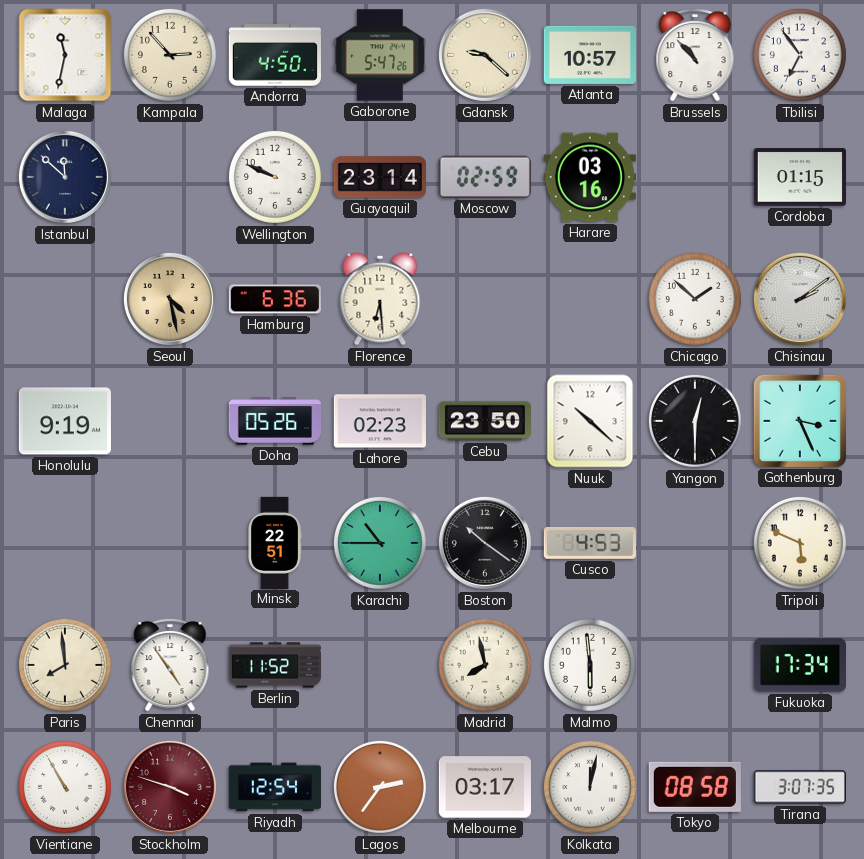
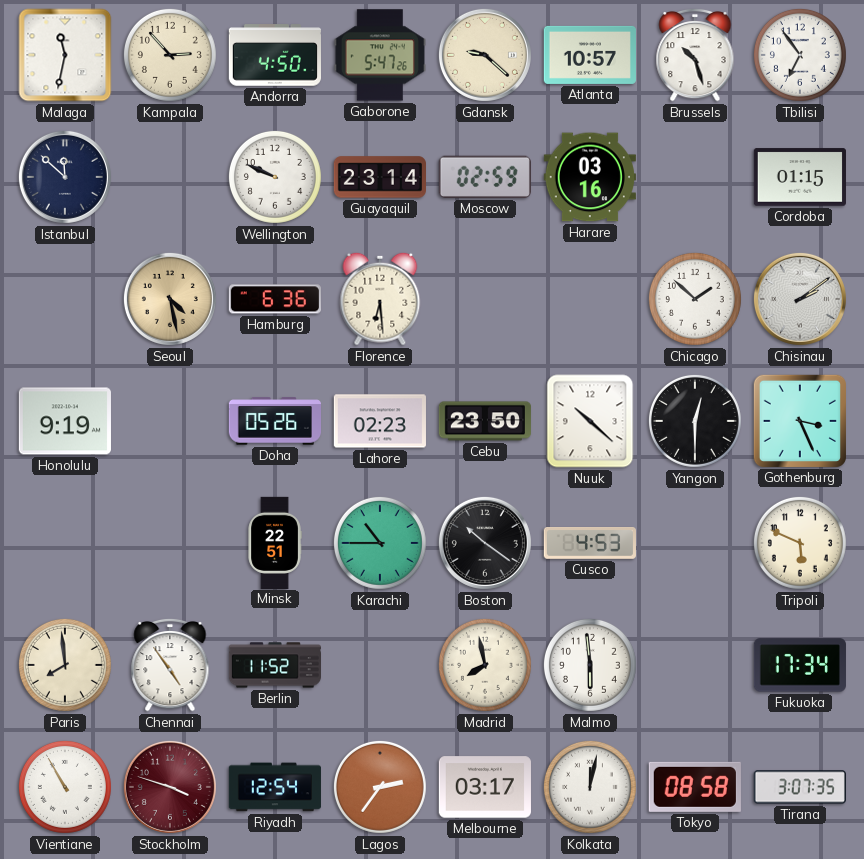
Brussels: 10:53 -> 10:27 (695, 55)
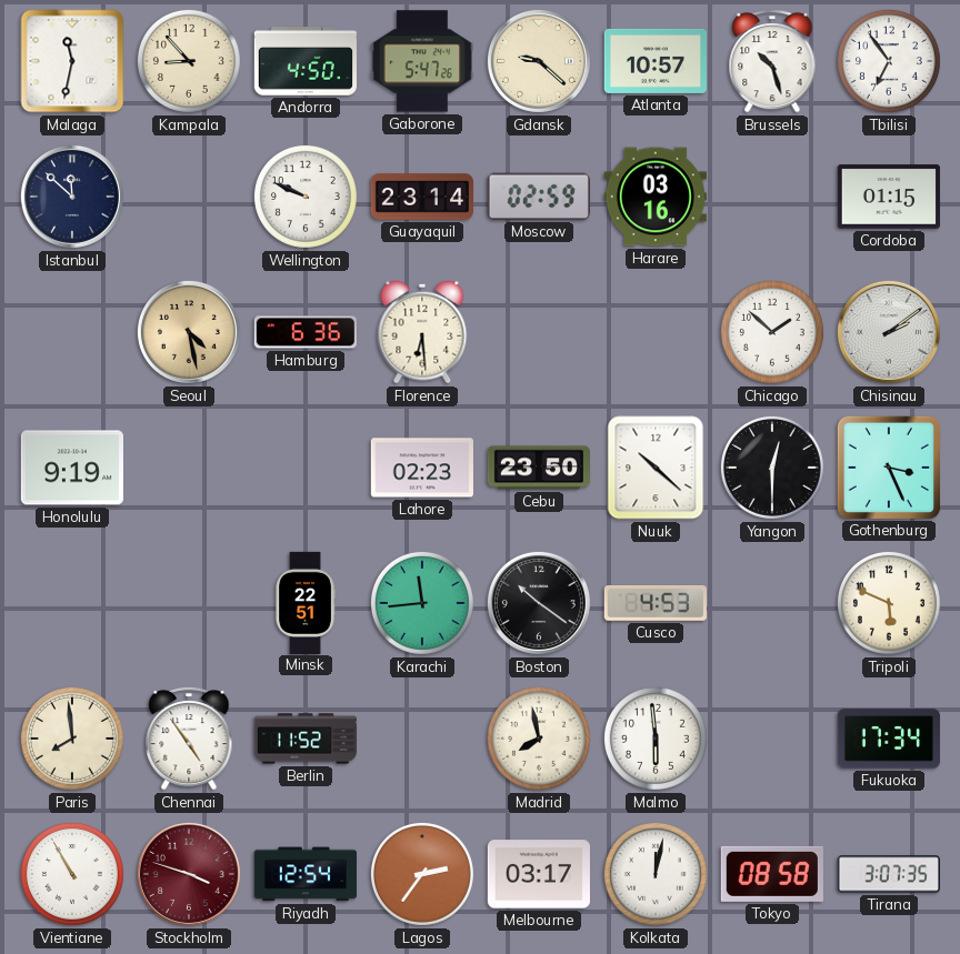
Kampala: 2:53 -> 8:53 (189, 61)
Doha: 05:26 -> none (274, 421)
Karachi: 10:45 -> 11:44 (422, 603)
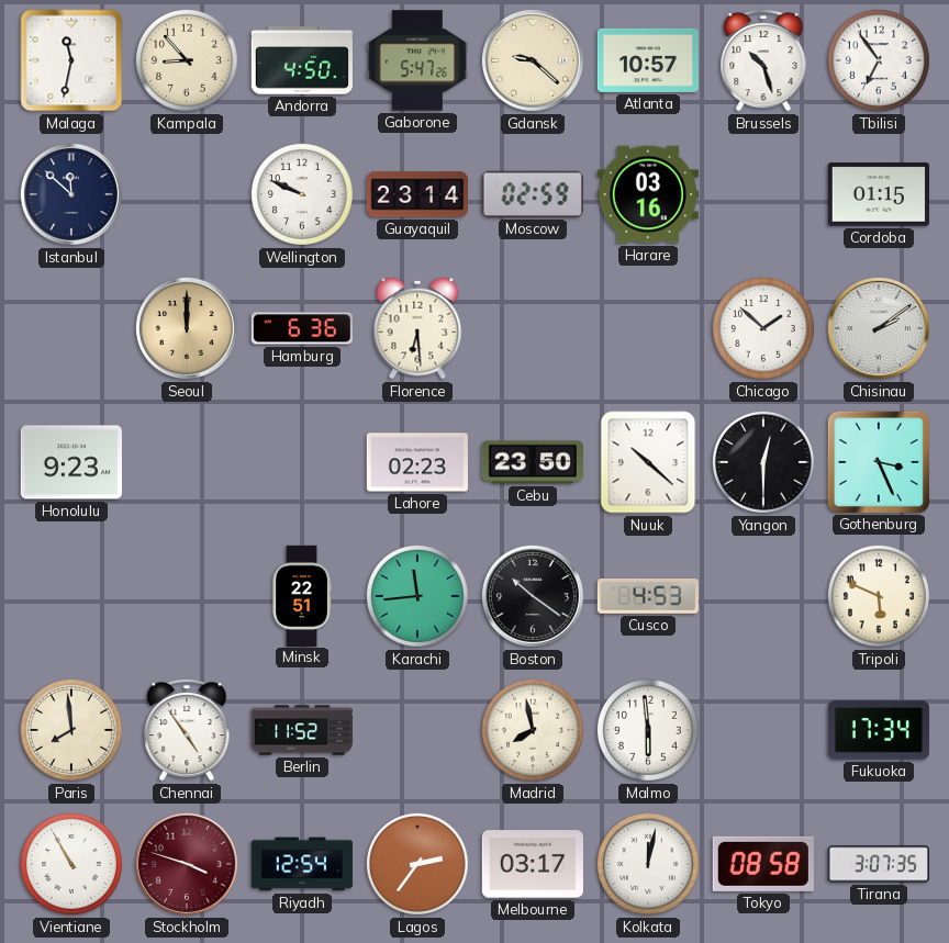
Seoul: 4:28 -> 12:00 (187, 328)
Honolulu: 9:19 -> 9:23 (71, 462)
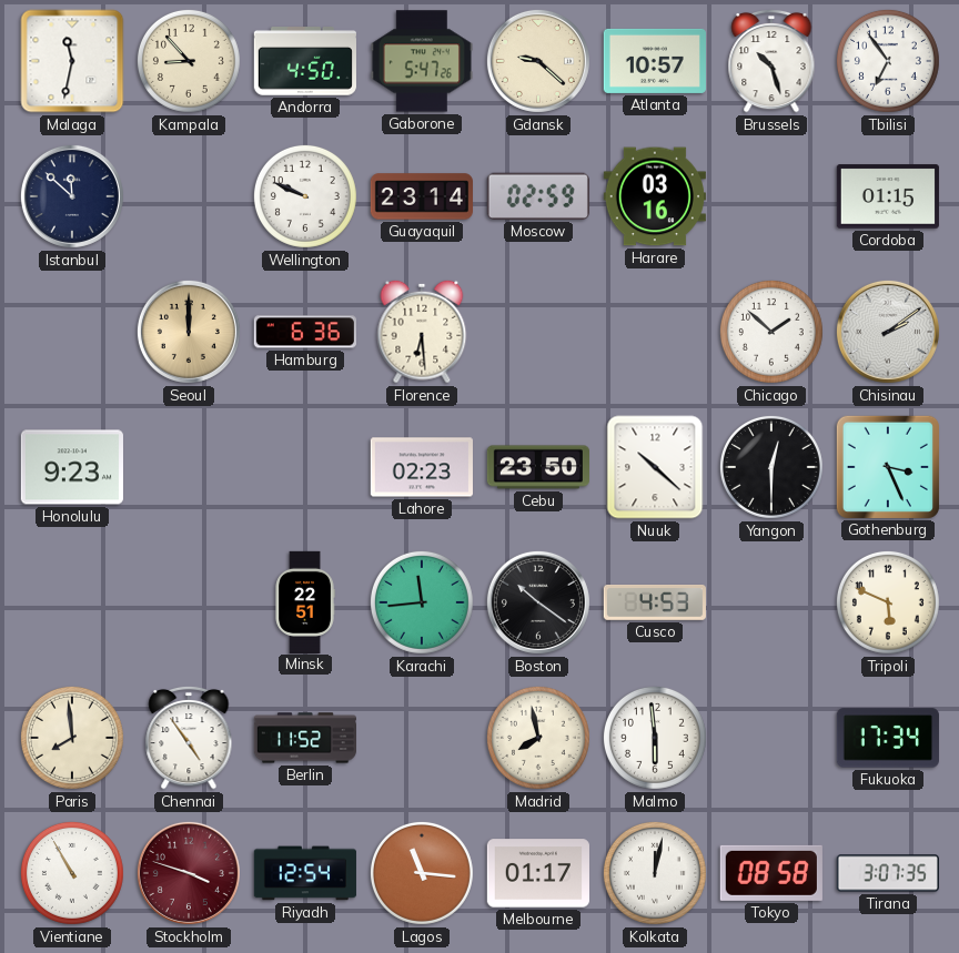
Lagos: 2:36 -> 11:16 (422, 873)
Melbourne: 03:17 -> 01:17 (538, 873)
